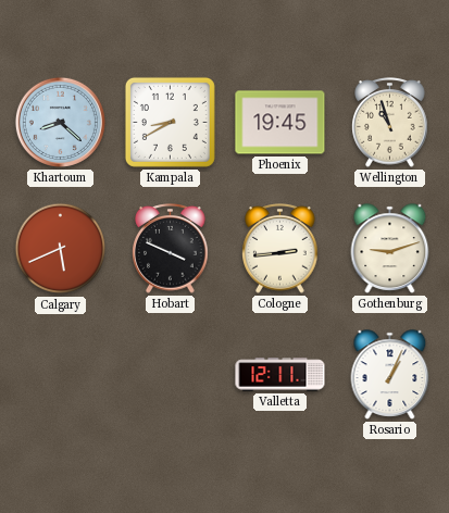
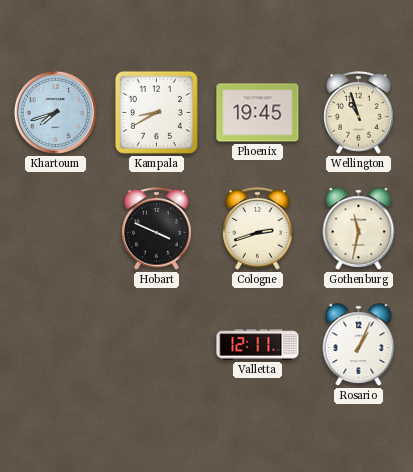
Khartoum: 8:22 -> 7:42 (55, 112)
Calgary: 5:41 -> none (61, 249)
Cologne: 2:44 -> 2:42 (258, 229)
Gothenburg: 9:12 -> 11:32 (359, 229)
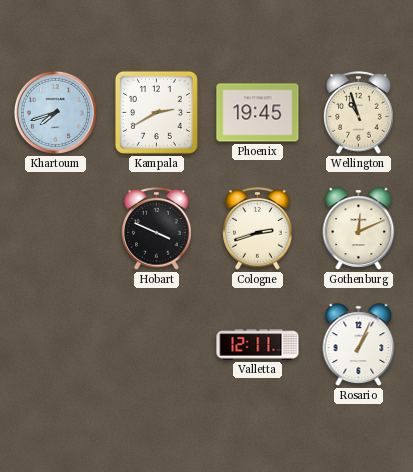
Kampala: 8:40 -> 2:40 (156, 112)
Gothenburg: 11:32 -> 12:11 (359, 229)
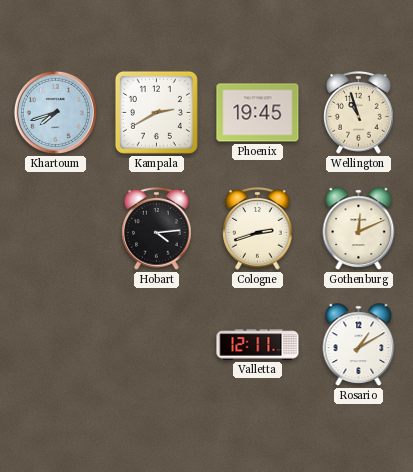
Hobart: 3:49 -> 4:14 (157, 229)
Rosario: 1:04 -> 1:10 (359, 345)
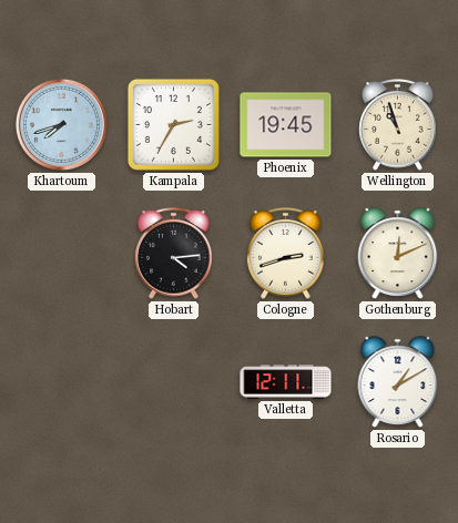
Kampala: 2:40 -> 2:35 (173, 124)
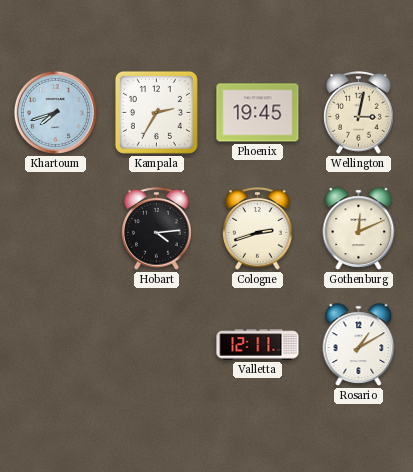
Wellington: 10:57 -> 3:02 (359, 113)
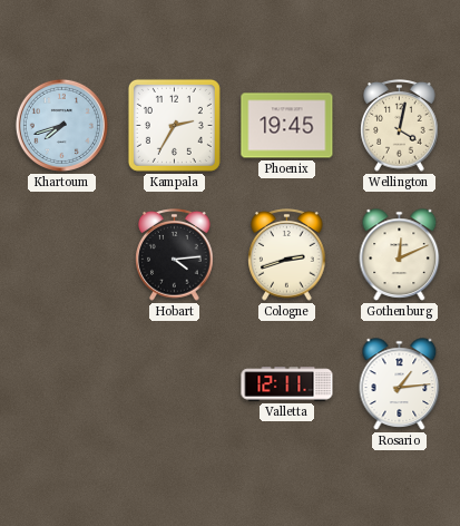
Wellington: 3:02 -> 4:02 (400, 126)
Rosario: 1:10 -> 1:14 (400, 384)
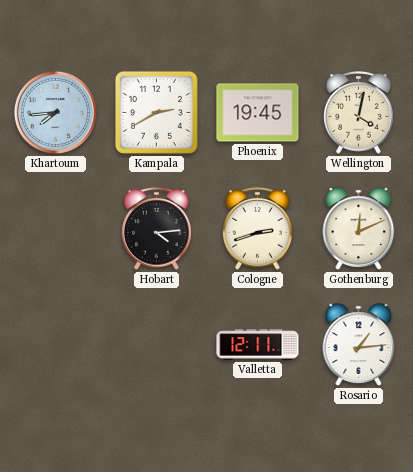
Khartoum: 7:42 -> 7:44 (55, 112)
Kampala: 2:35 -> 2:40 (156, 112)
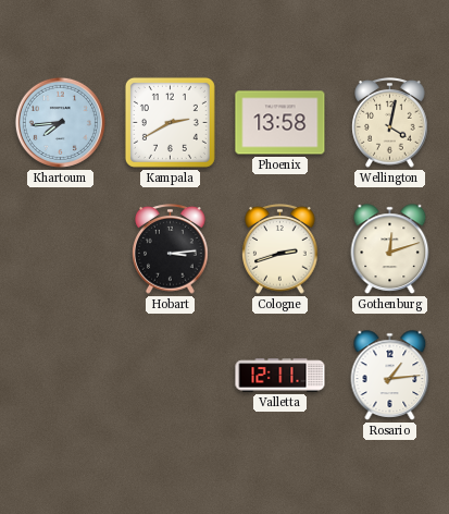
Phoenix: 19:45 -> 13:58 (280, 123)
Hobart: 4:14 -> 3:14 (171, 249)
Gothenburg: 12:11 -> 12:12 (390, 249)
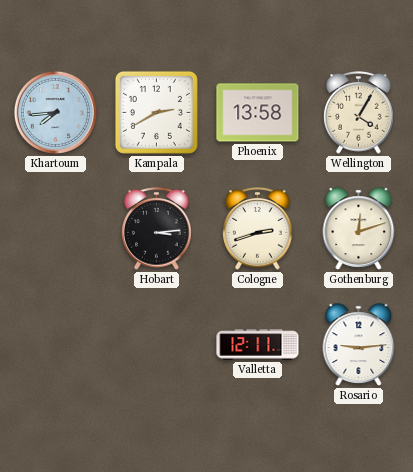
Wellington: 4:02 -> 4:05 (359, 113)
Rosario: 1:14 -> 9:14 (359, 345)
